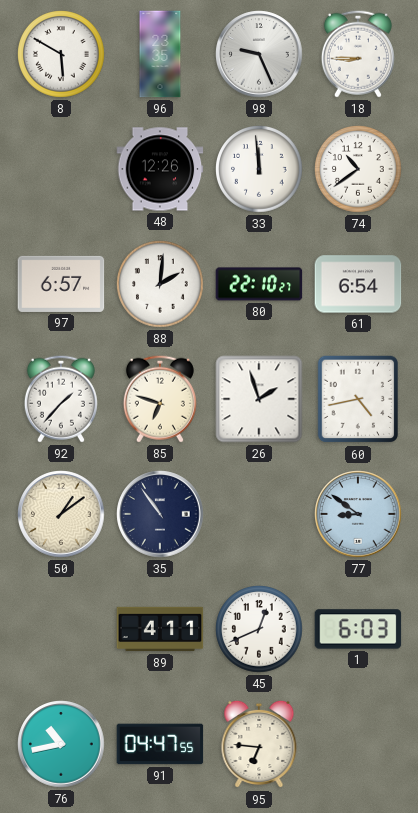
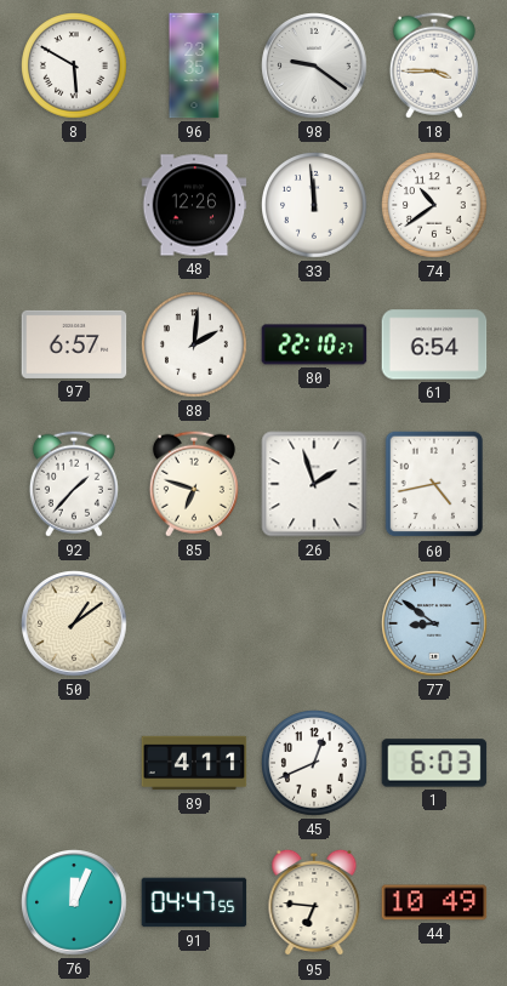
98: 9:26 -> 9:21 (314, 65)
18: 8:45 -> 3:45 (434, 65)
35: 10:54 -> none (160, 514)
76: 10:43 -> 12:04 (74, 902)
44: none -> 10:49 (434, 902)
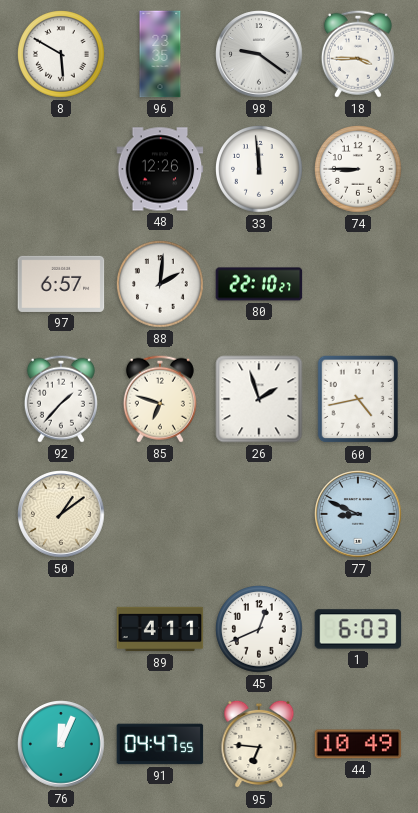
74: 10:39 -> 8:45 (359, 170)
61: 6:54 -> none (434, 344)
77: 8:51 -> 8:49 (358, 514)
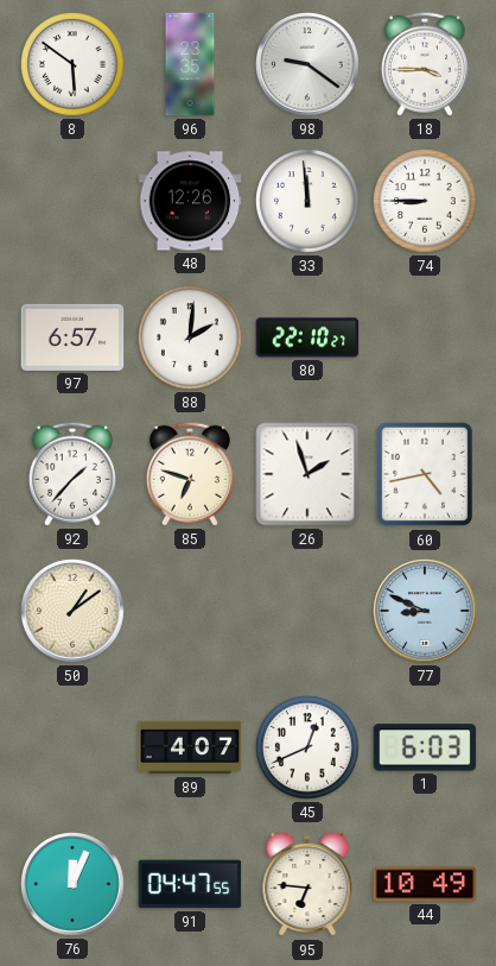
8: 5:50 -> 5:51 (74, 65)
89: 4:11 -> 4:07 (190, 747)
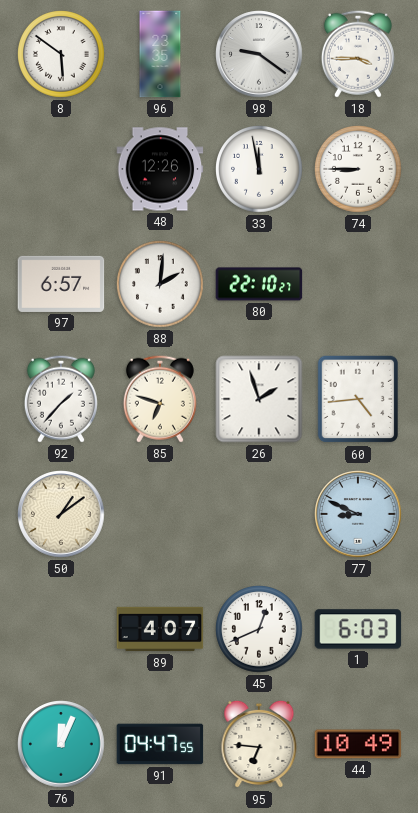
33: 11:59 -> 11:58 (260, 170)
60: 4:43 -> 4:44 (358, 399)
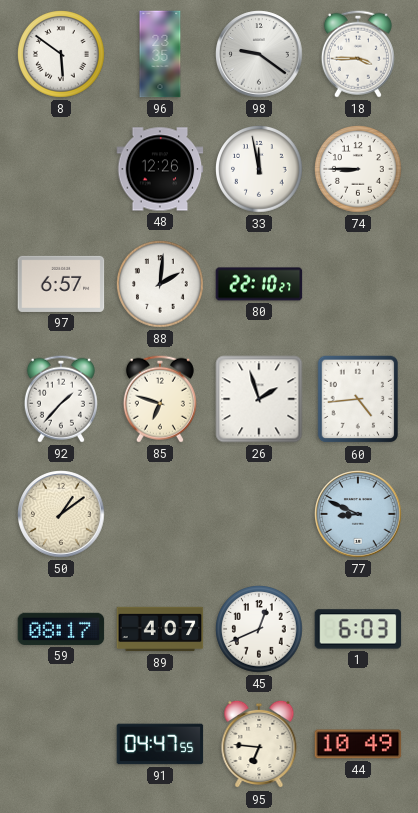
59: none -> 08:17 (61, 629)
76: 12:04 -> none (61, 744)
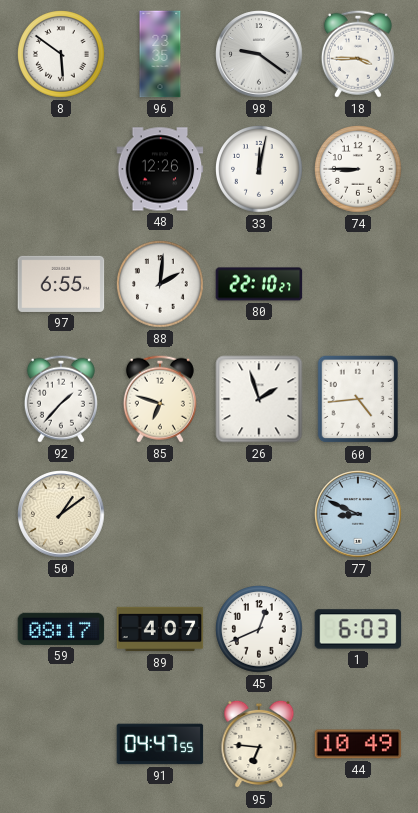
33: 11:58 -> 12:02 (260, 170)
97: 6:57 -> 6:55 (61, 284)
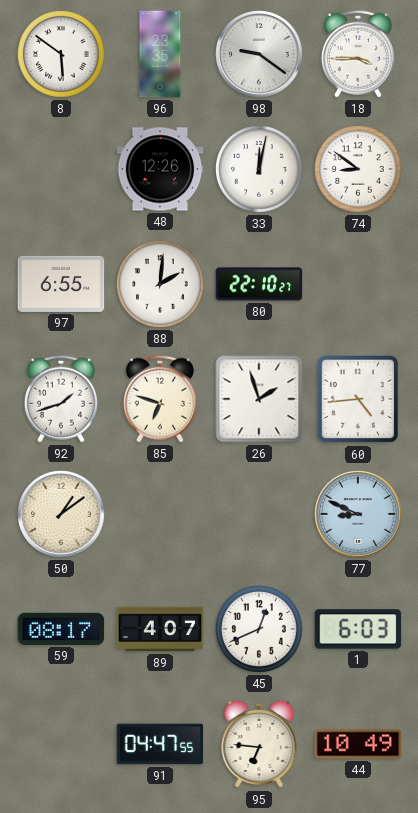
74: 8:45 -> 8:51 (359, 170)
92: 1:37 -> 1:42 (61, 399)
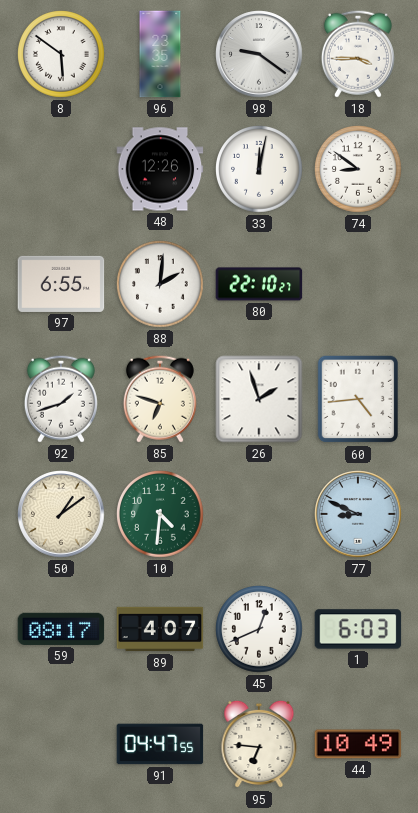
10: none -> 4:31 (161, 515)
